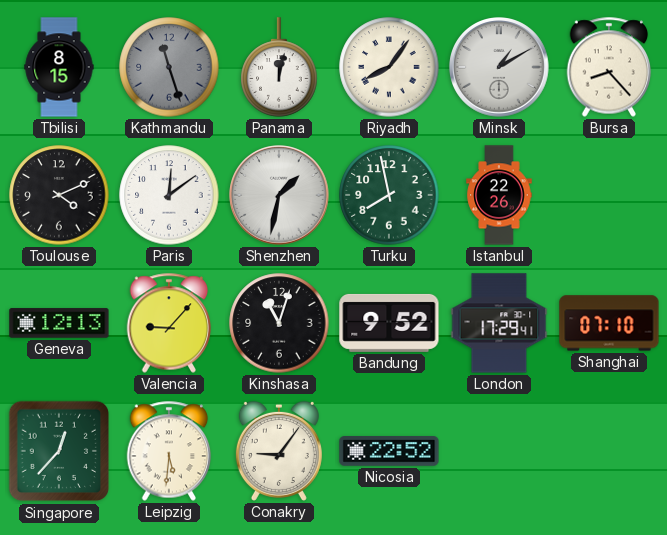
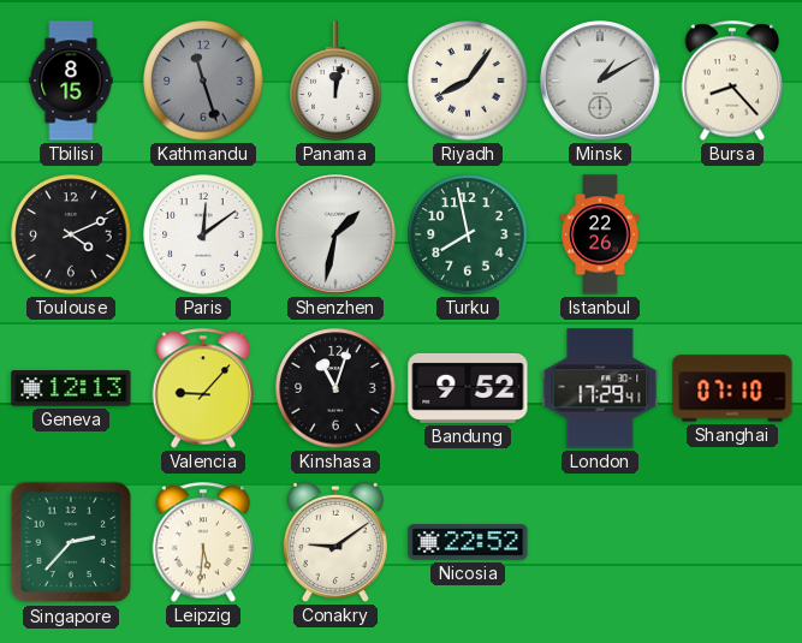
Singapore: 12:37 -> 2:37 (71, 542)
Conakry: 9:06 -> 9:09 (335, 542)
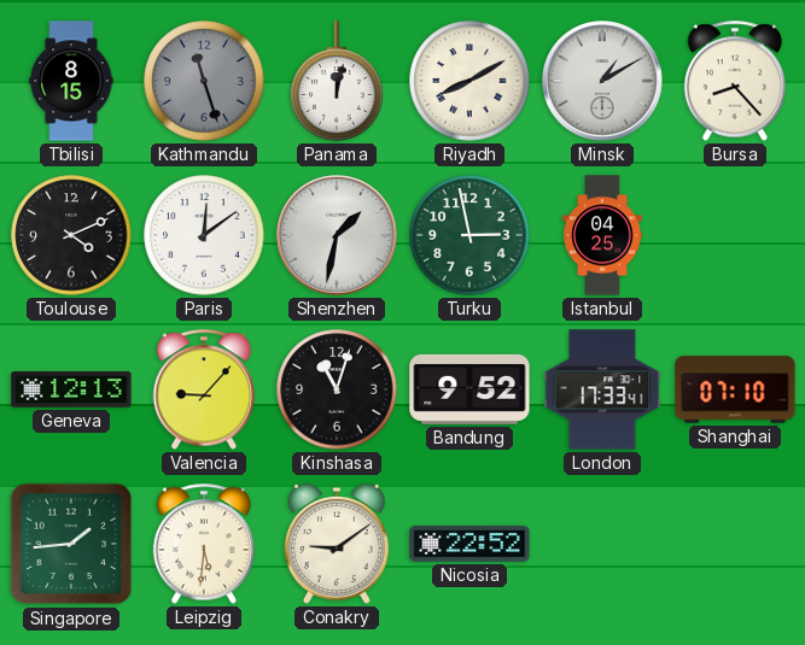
Riyadh: 8:06 -> 8:10 (469, 81)
Turku: 7:58 -> 2:58 (469, 235)
Istanbul: 22:26 -> 04:25 (602, 235)
London: 17:29 -> 17:33 (602, 389)
Singapore: 2:37 -> 1:44 (71, 544)
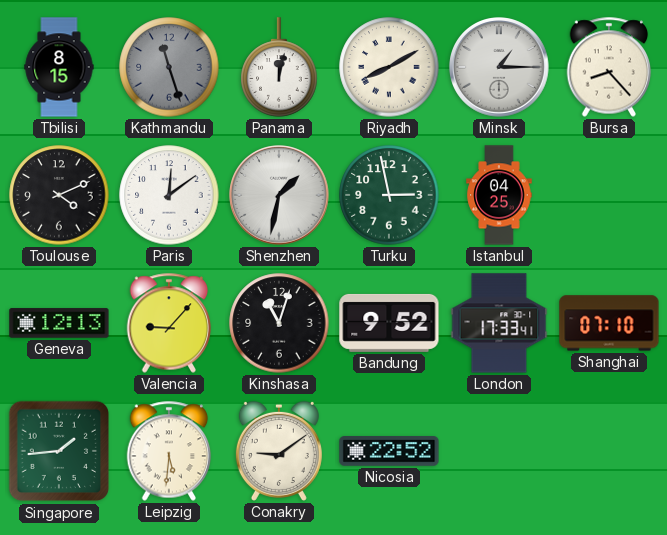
Minsk: 1:10 -> 1:15 (499, 67)
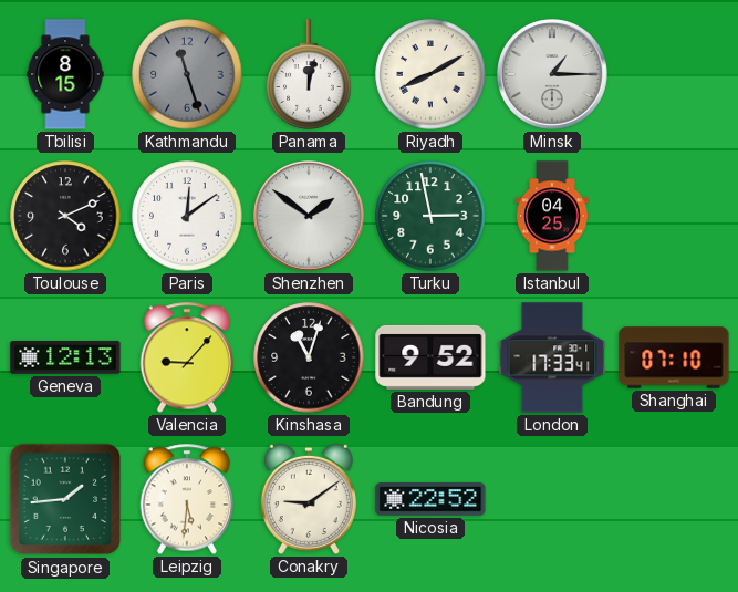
Bursa: 8:23 -> none (609, 67)
Shenzhen: 1:32 -> 1:51 (309, 216)
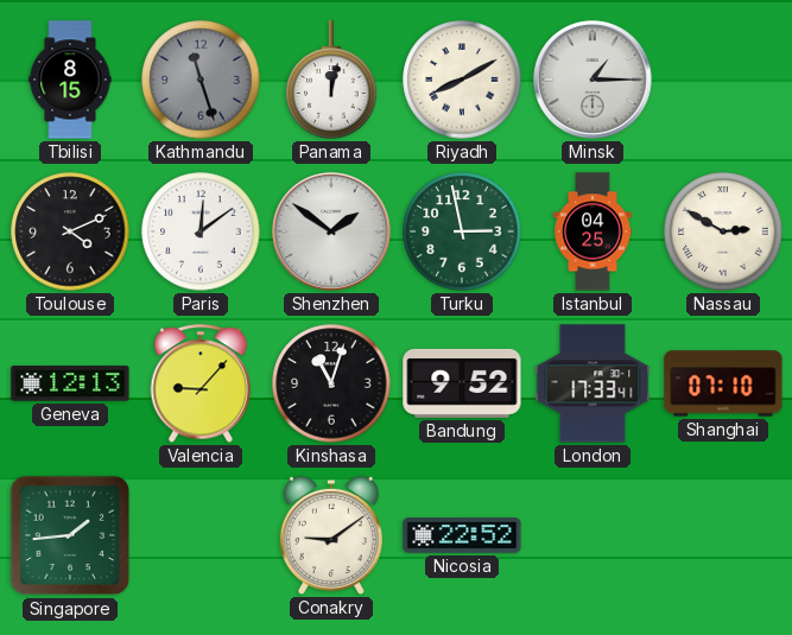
Nassau: none -> 2:50 (723, 231)
Leipzig: 5:31 -> none (187, 499)
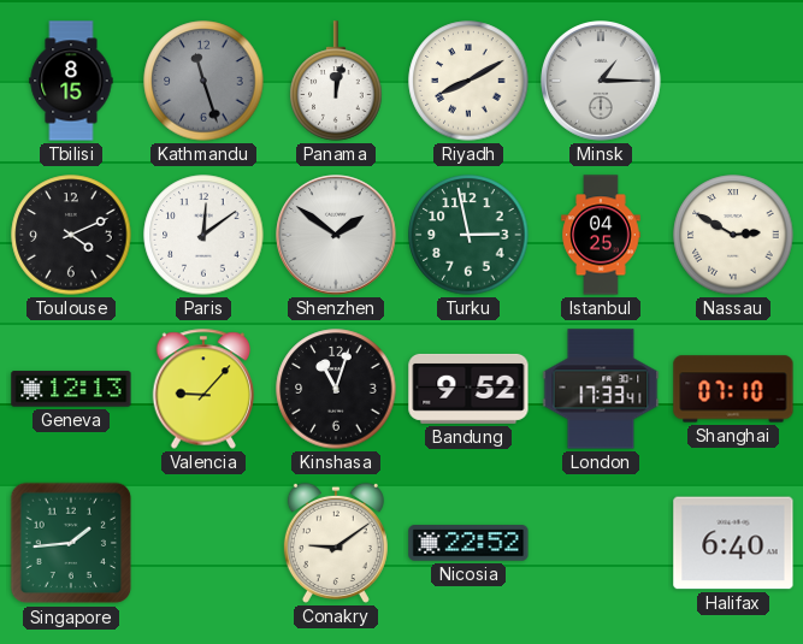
Halifax: none -> 6:40 (733, 543)
